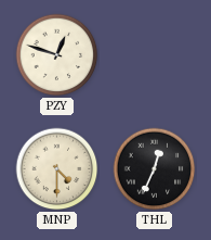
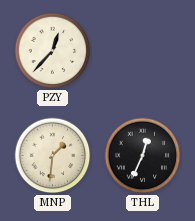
PZY: 12:48 -> 12:37 (53, 51)
MNP: 4:30 -> 1:31 (53, 156)
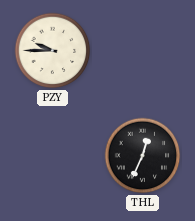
PZY: 12:37 -> 9:45 (53, 51)
MNP: 1:31 -> none (53, 156)
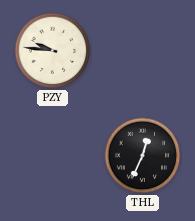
PZY: 9:45 -> 9:46 (53, 51)
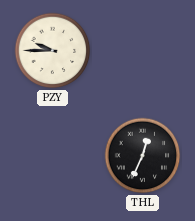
PZY: 9:46 -> 9:45 (53, 51)
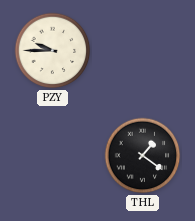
THL: 12:34 -> 1:21 (143, 156)
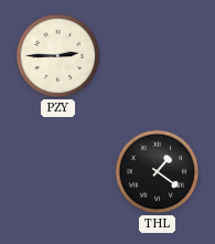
PZY: 9:45 -> 2:45 (58, 56)
